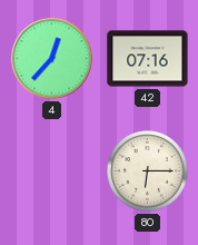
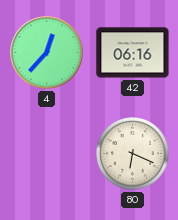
42: 07:16 -> 06:16 (133, 53)
80: 6:15 -> 6:19 (133, 154)
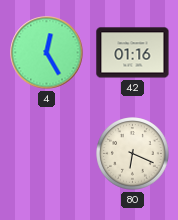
4: 12:37 -> 12:25 (47, 53)
42: 06:16 -> 01:16 (133, 53)
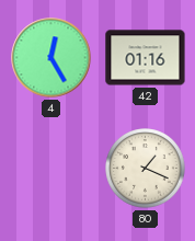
80: 6:19 -> 1:19 (146, 169)
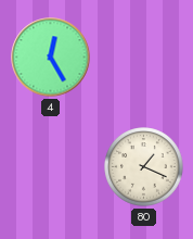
42: 01:16 -> none (146, 58)
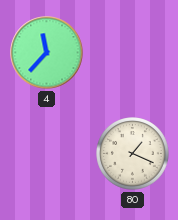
4: 12:25 -> 11:37 (47, 53)
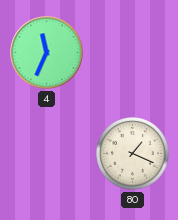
4: 11:37 -> 11:34 (47, 53)
